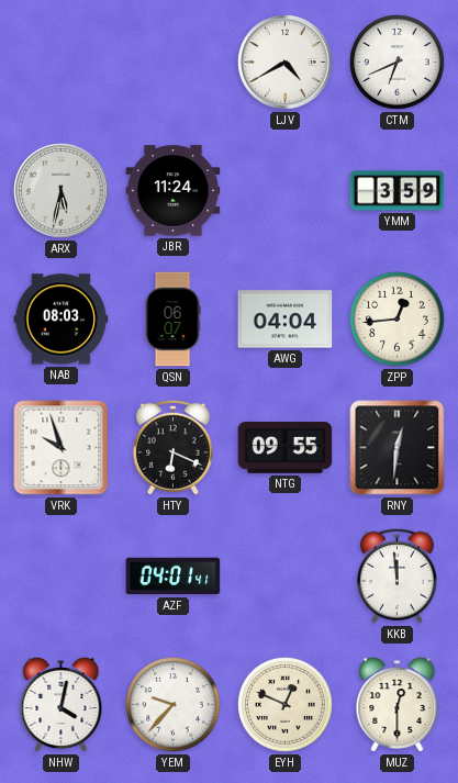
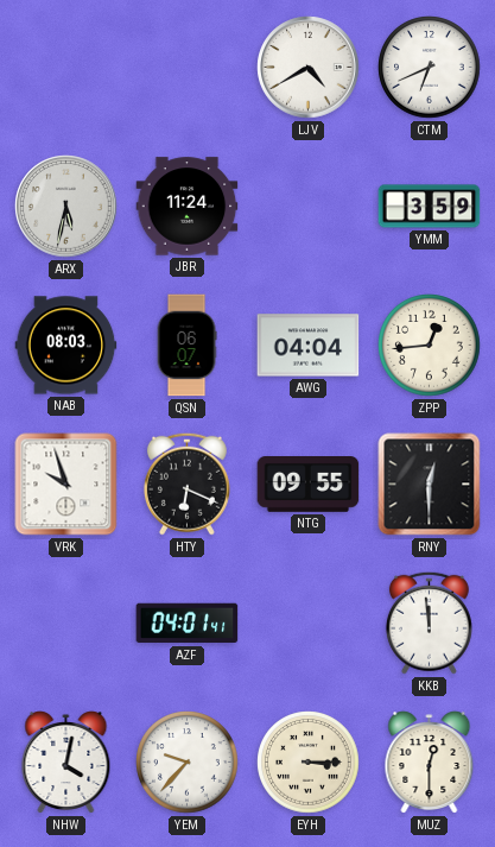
RNY: 12:31 -> 12:30 (430, 485)
EYH: 12:49 -> 3:15 (309, 763)
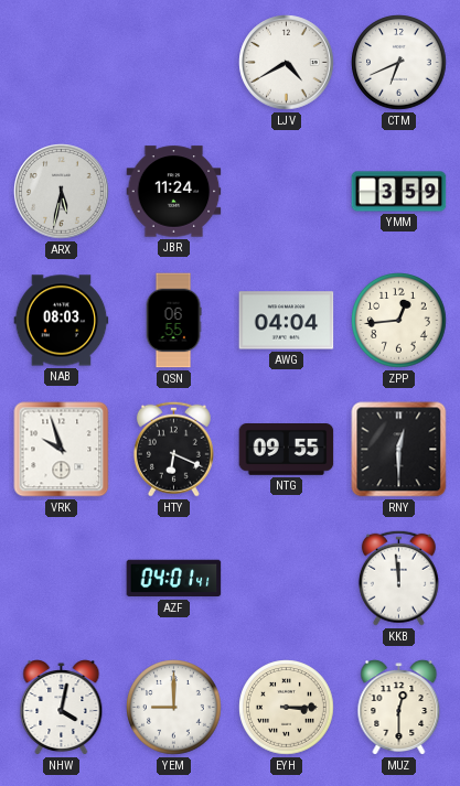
QSN: 06:07 -> 06:55 (173, 321)
YEM: 9:37 -> 9:00 (174, 708)
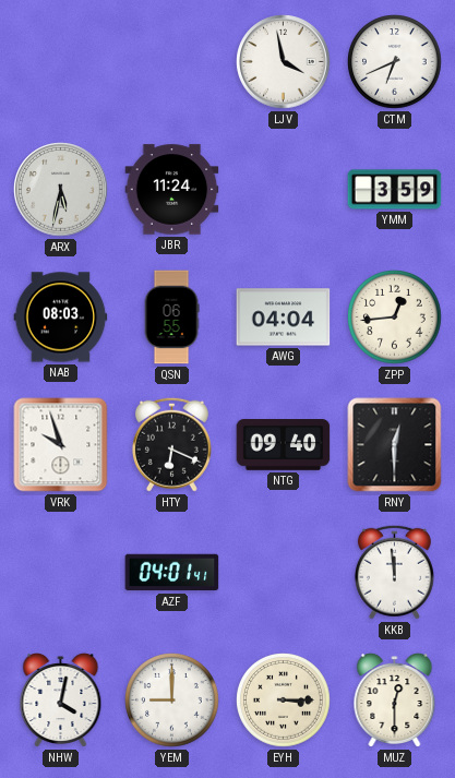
LJV: 4:40 -> 3:58 (284, 62)
NTG: 09:55 -> 09:40 (284, 445)
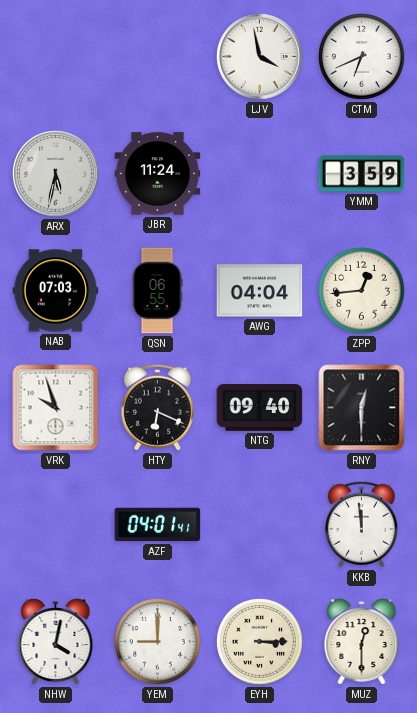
NAB: 08:03 -> 07:03 (56, 291)
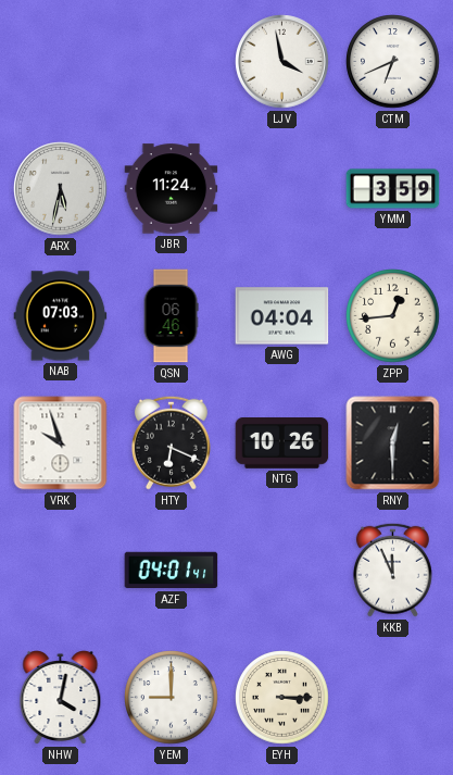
QSN: 06:55 -> 06:46 (171, 316)
NTG: 09:40 -> 10:26 (282, 443)
KKB: 11:59 -> 11:56 (392, 570)
MUZ: 12:30 -> none (362, 642)
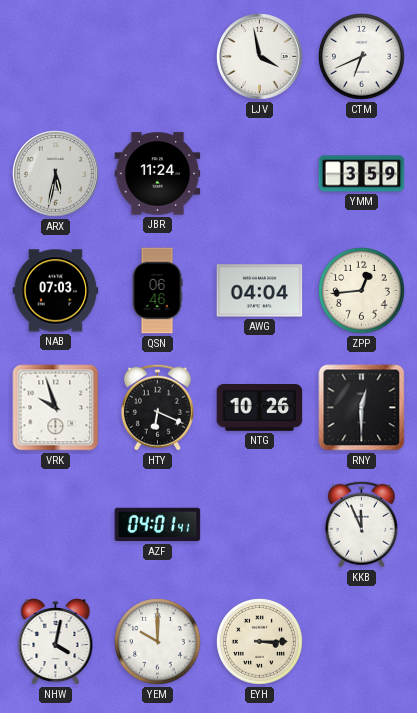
YEM: 9:00 -> 10:00 (158, 642)
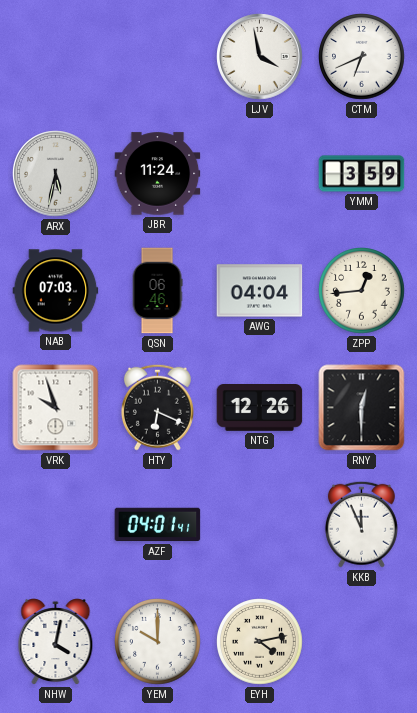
NTG: 10:26 -> 12:26 (260, 408)
EYH: 3:15 -> 4:13 (260, 642)
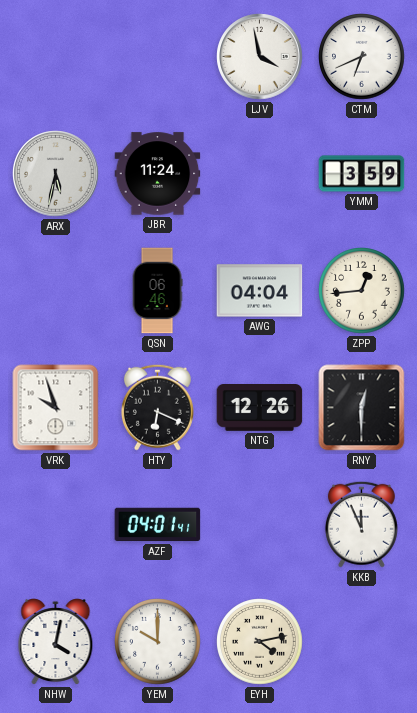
NAB: 07:03 -> none (56, 291)
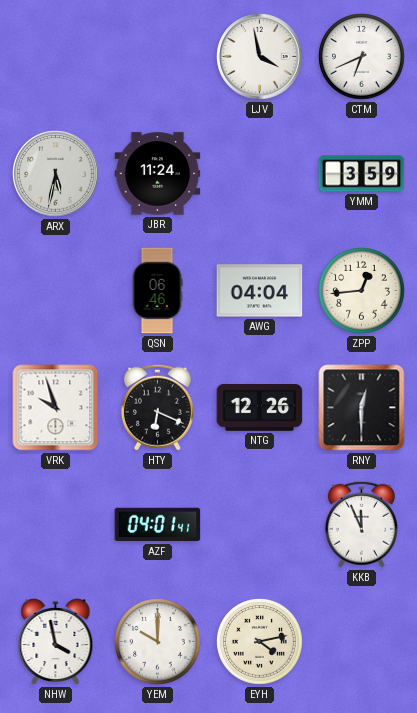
NHW: 4:02 -> 3:58 (56, 642)
